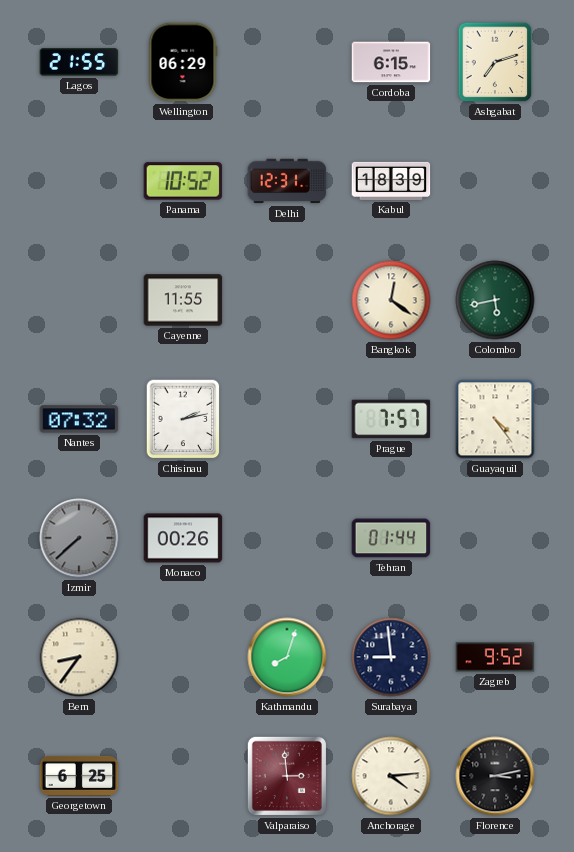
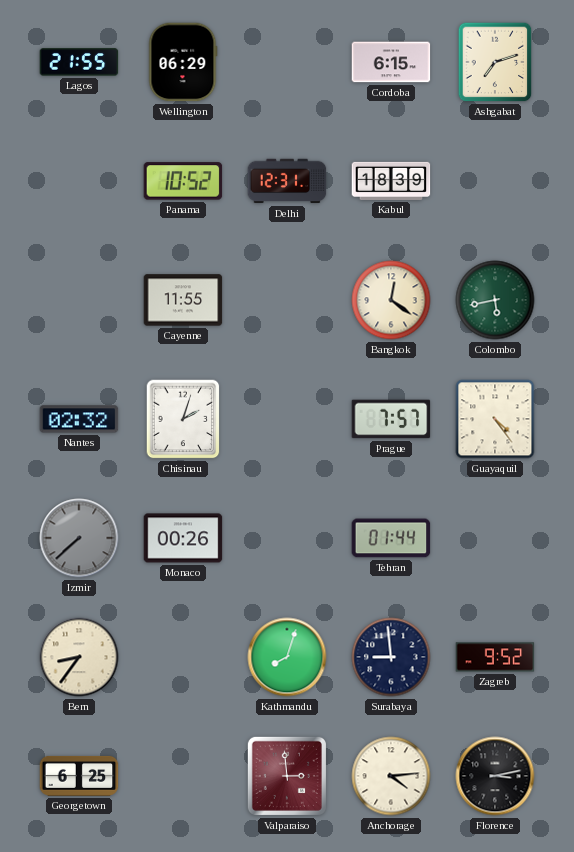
Nantes: 07:32 -> 02:32 (79, 419)
Chisinau: 2:13 -> 2:03 (183, 419)
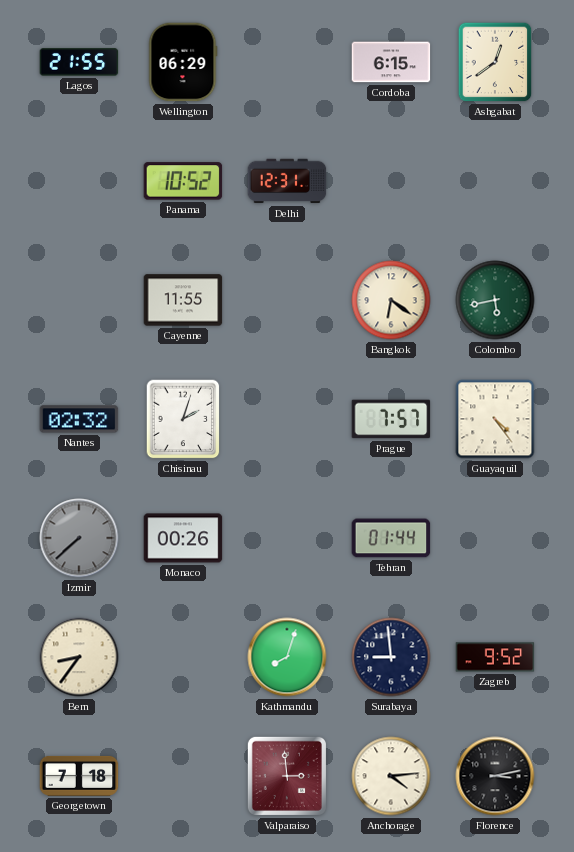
Ashgabat: 7:12 -> 12:39 (495, 62)
Kabul: 18:39 -> none (391, 181)
Bangkok: 12:21 -> 6:21 (391, 300)
Georgetown: 6:25 -> 7:18 (79, 776)
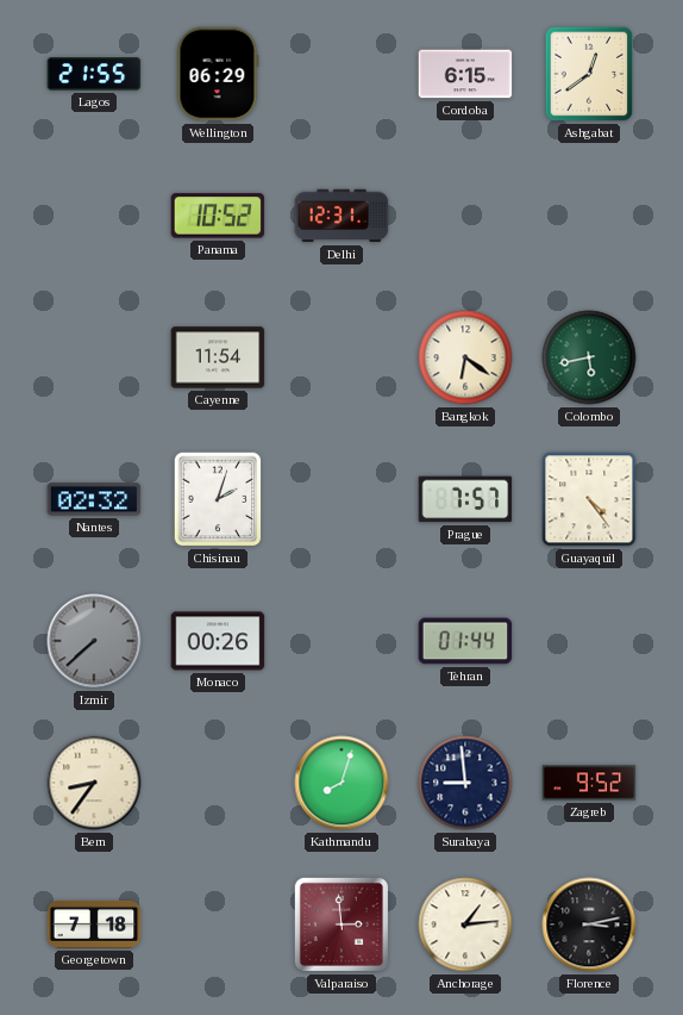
Cayenne: 11:55 -> 11:54 (218, 357)
Anchorage: 4:14 -> 1:14 (465, 924)
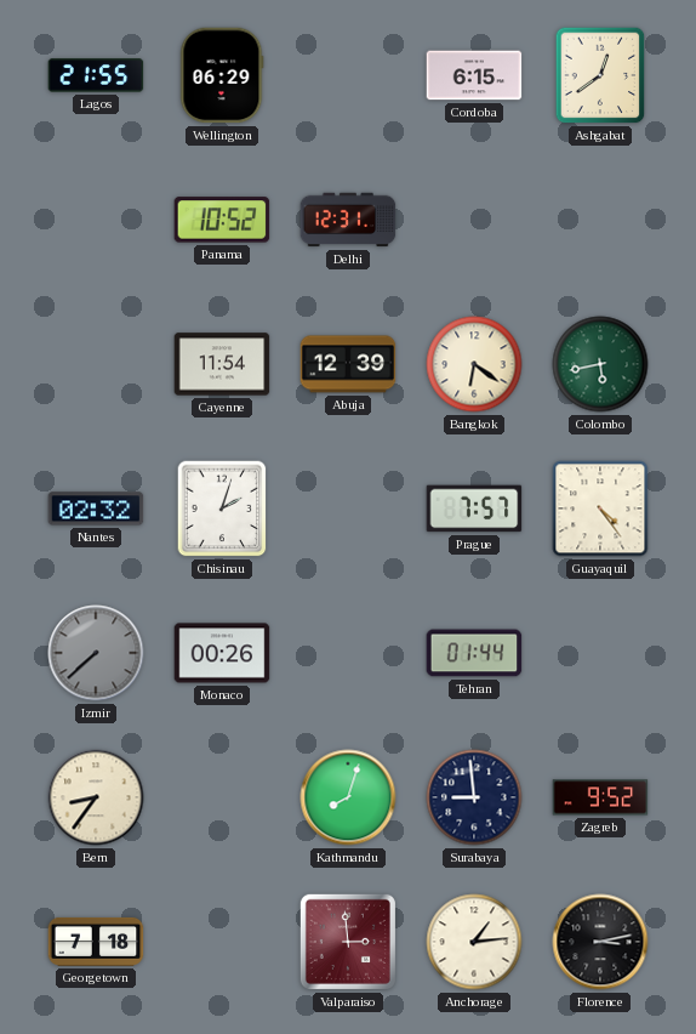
Abuja: none -> 12:39 (348, 364)
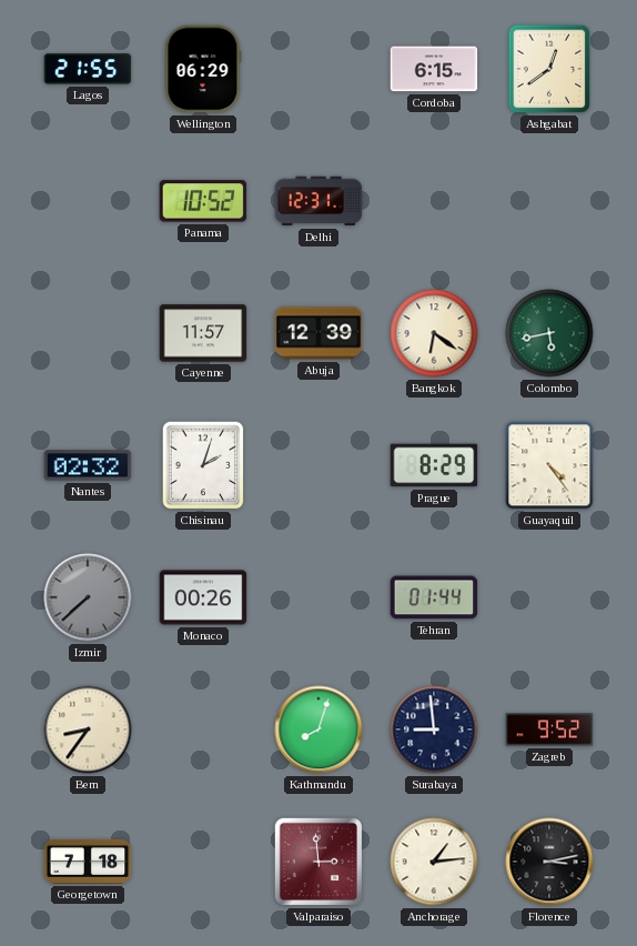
Cayenne: 11:54 -> 11:57 (203, 333)
Prague: 7:57 -> 8:29 (434, 465)
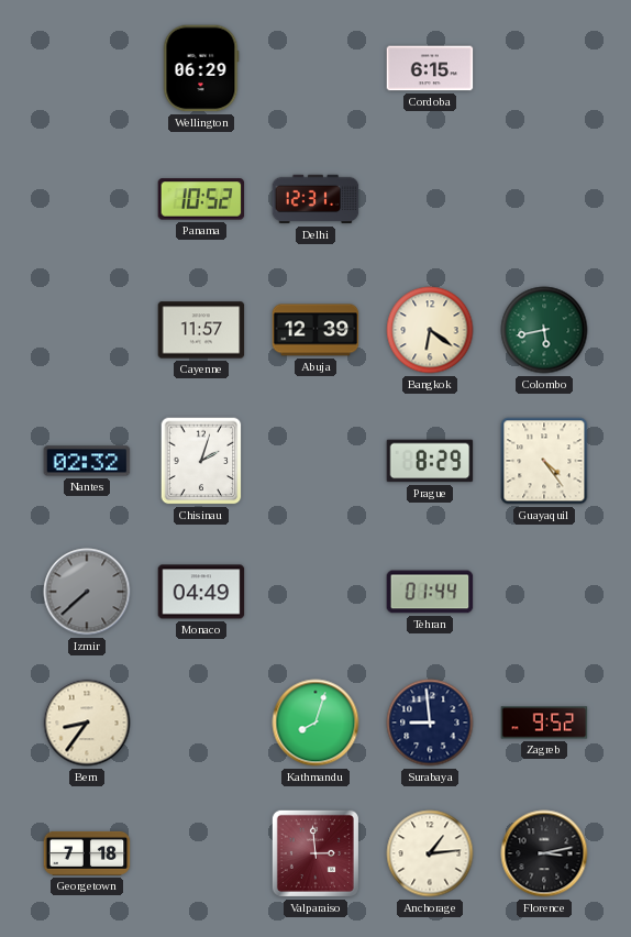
Lagos: 21:55 -> none (88, 69)
Ashgabat: 12:39 -> none (549, 69)
Monaco: 00:26 -> 04:49 (201, 592)
